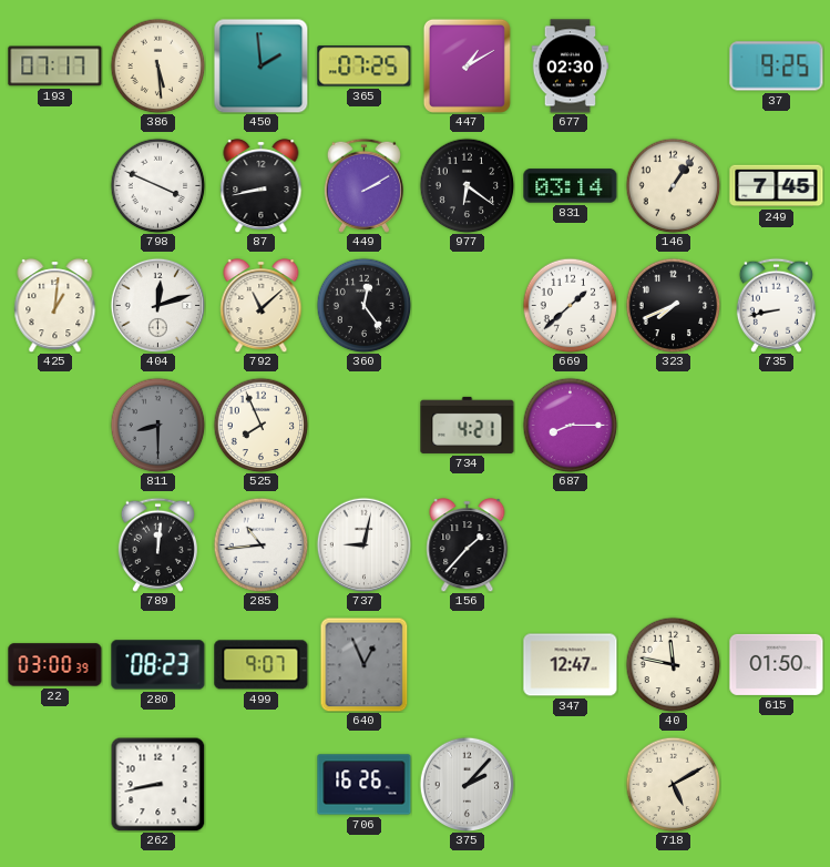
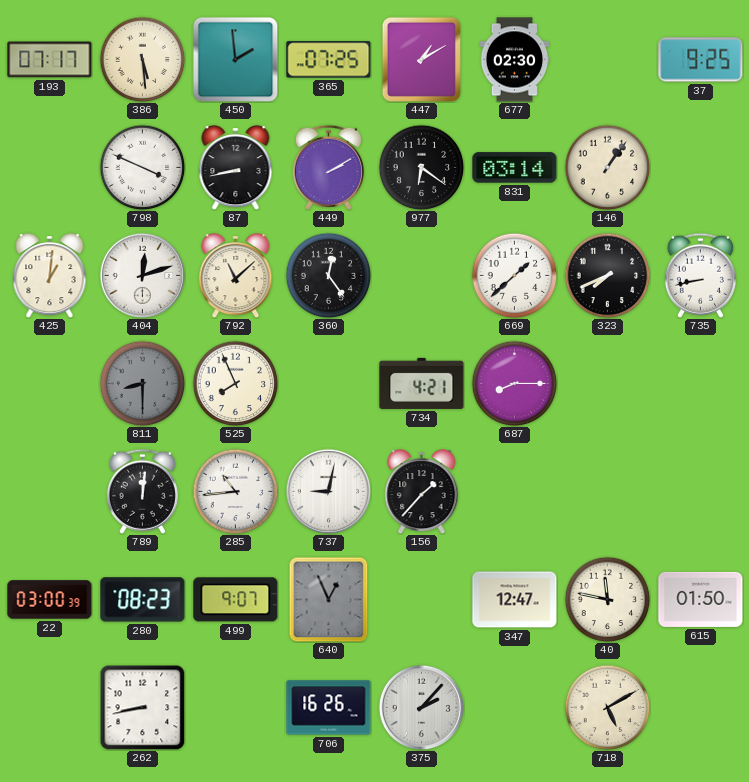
249: 7:45 -> none (777, 186)
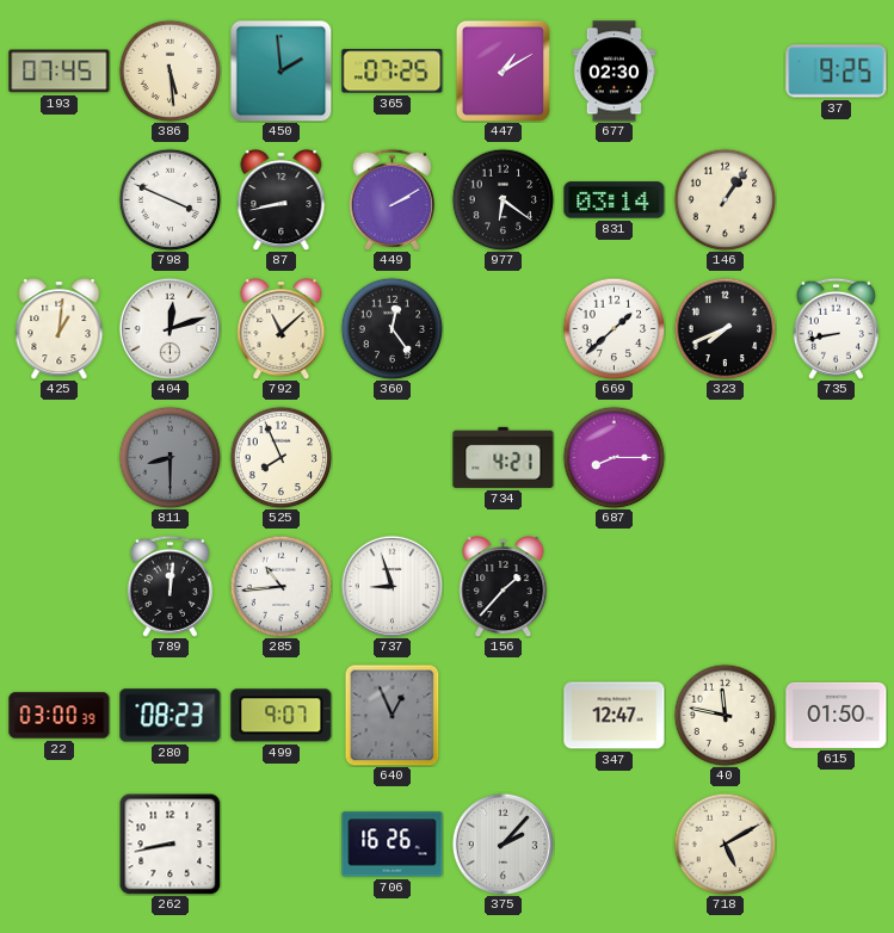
193: 07:17 -> 07:45 (60, 72)
737: 9:02 -> 8:57 (391, 586)
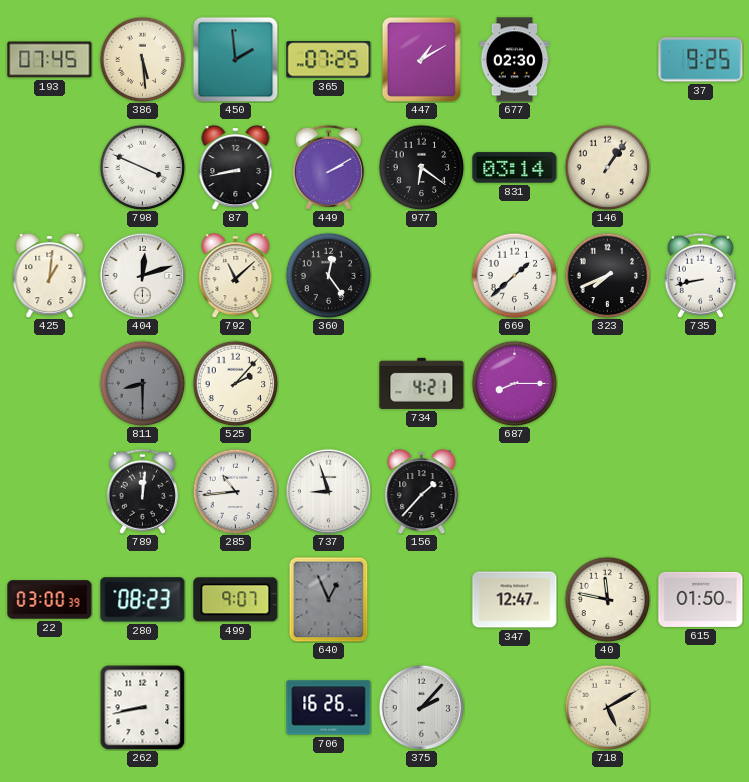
525: 7:56 -> 2:07 (235, 383)
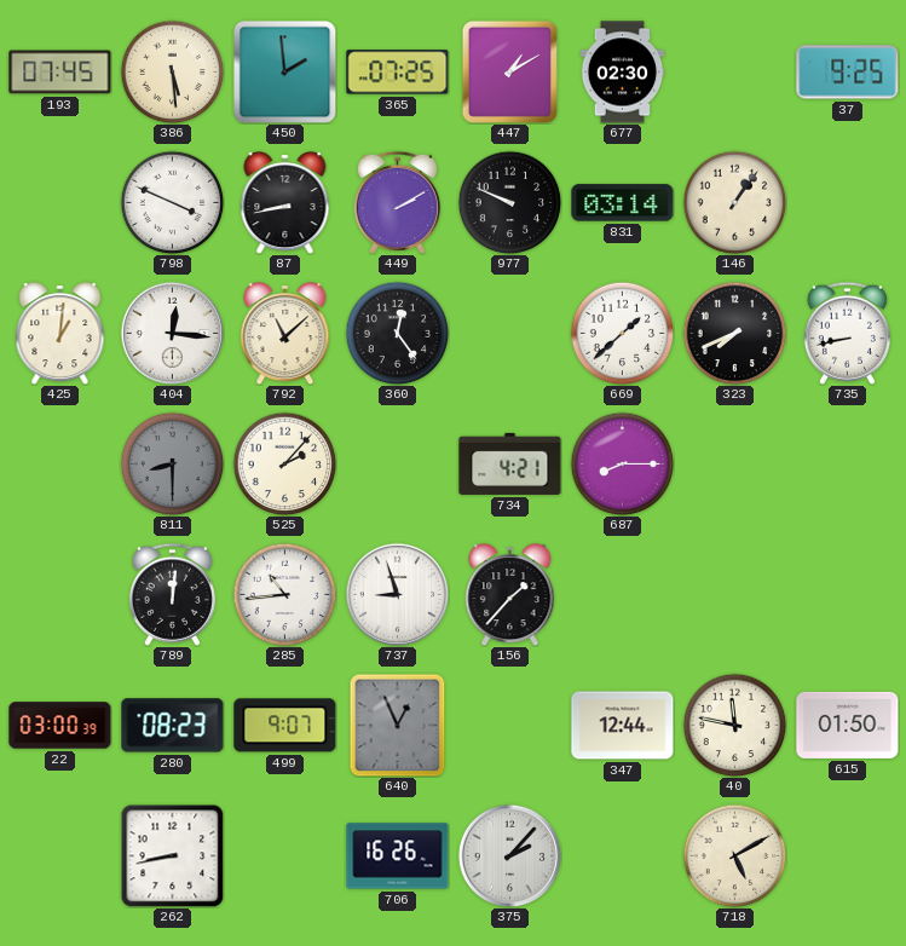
977: 6:21 -> 9:49 (509, 202)
404: 12:12 -> 12:16 (172, 333)
347: 12:47 -> 12:44 (623, 726)
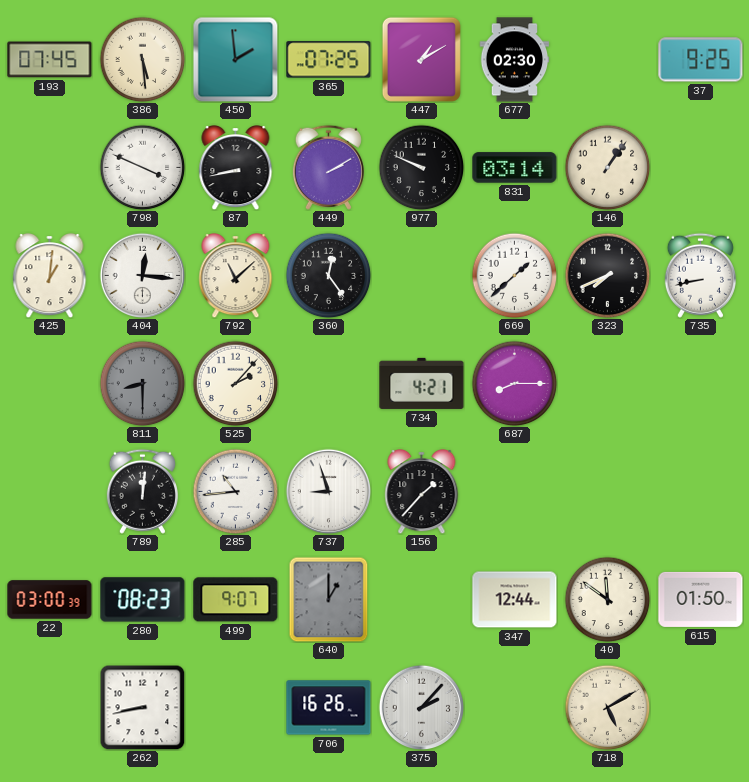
640: 12:56 -> 1:00 (329, 599)
40: 11:47 -> 11:51 (607, 599)
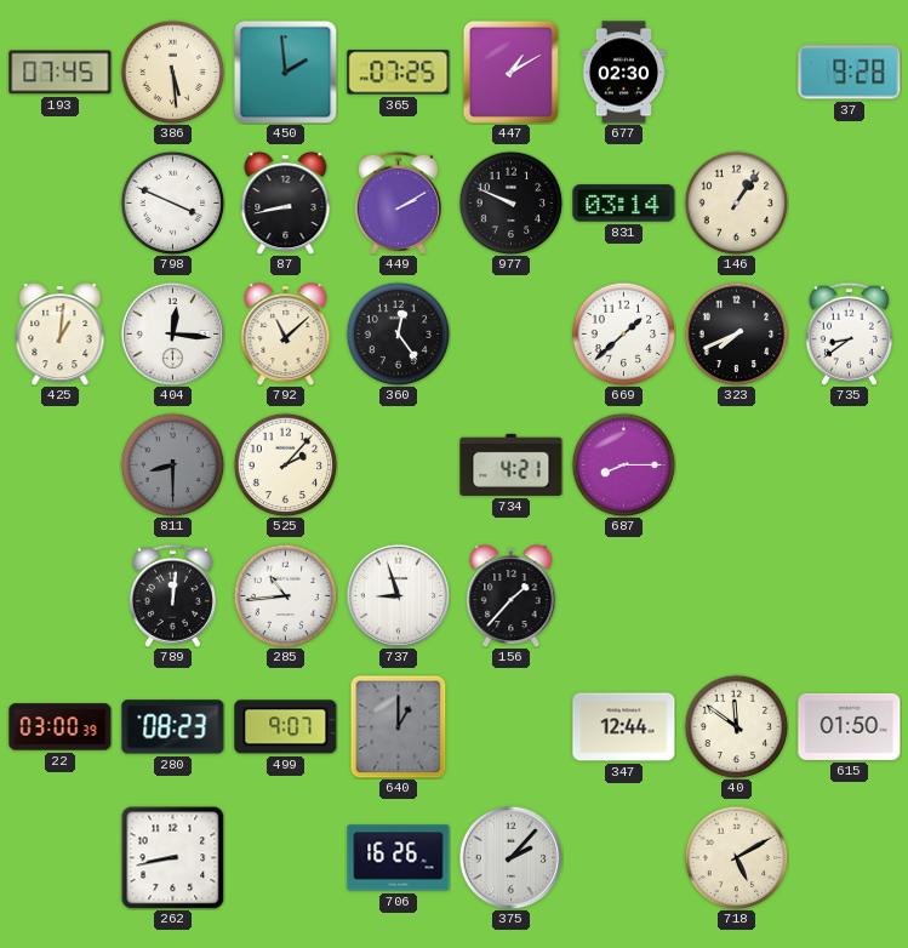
37: 9:25 -> 9:28 (850, 73)
735: 8:43 -> 8:39 (849, 333)
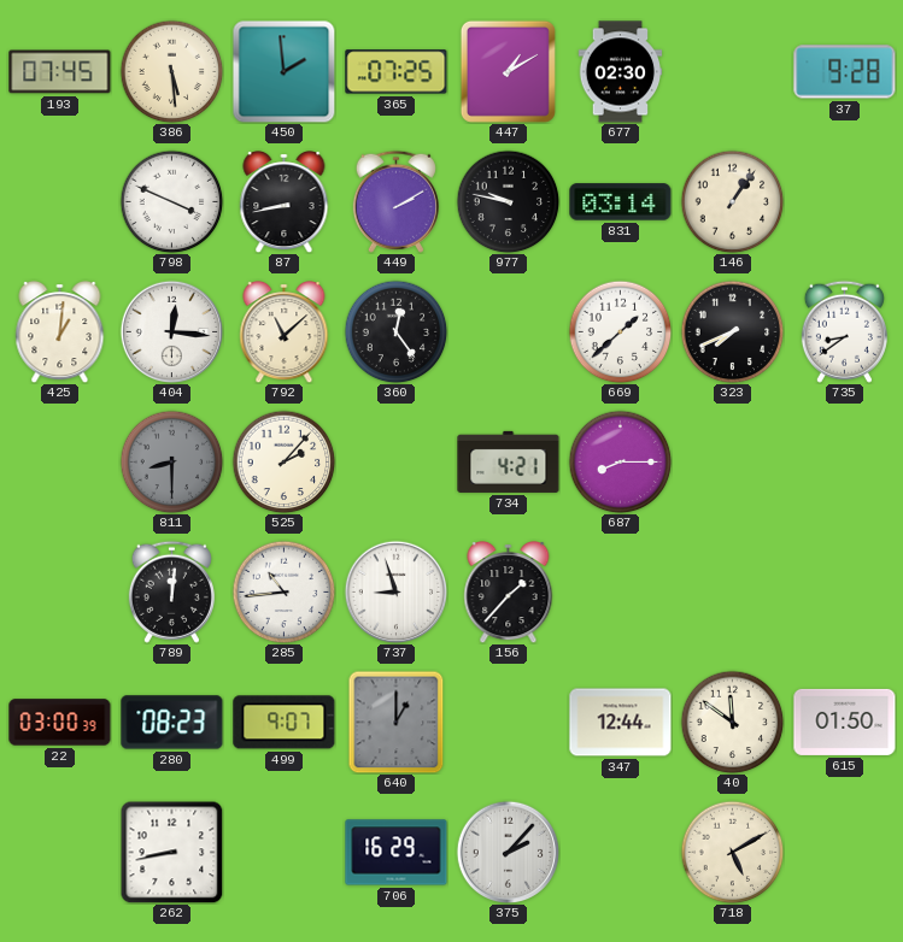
977: 9:49 -> 9:47 (508, 201)
706: 16:26 -> 16:29 (397, 853)
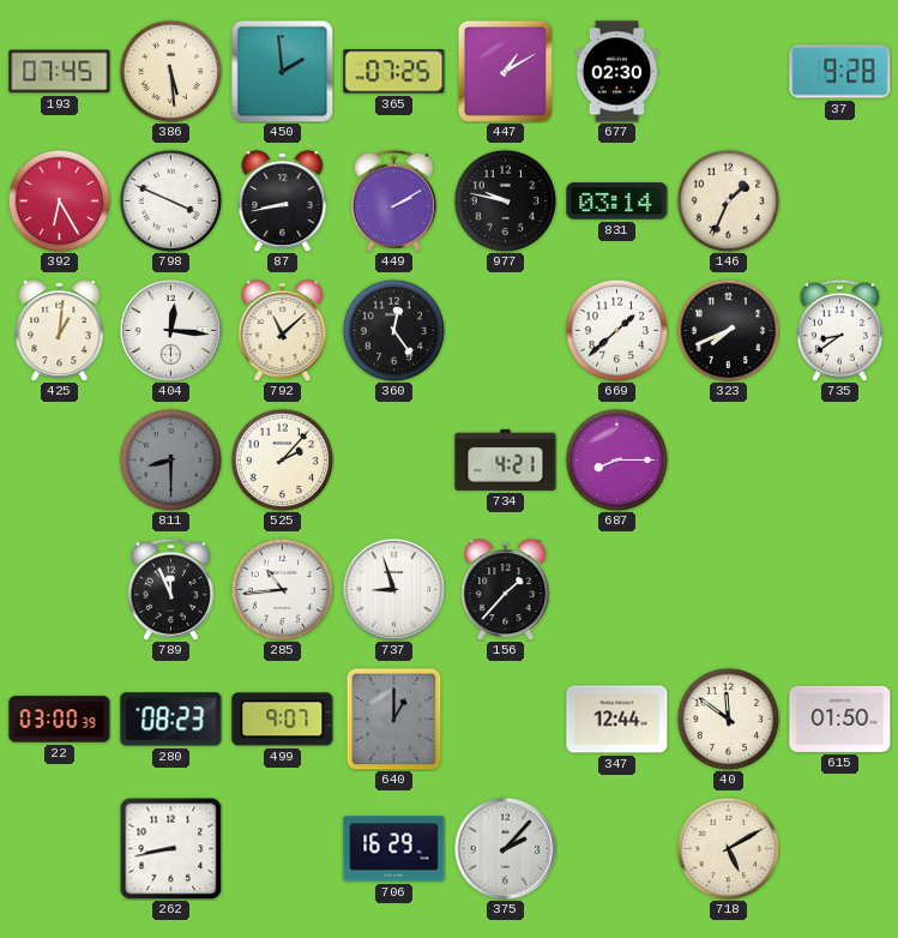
392: none -> 6:25 (59, 200)
146: 1:06 -> 1:34 (728, 200)
789: 12:01 -> 11:56 (170, 589)
